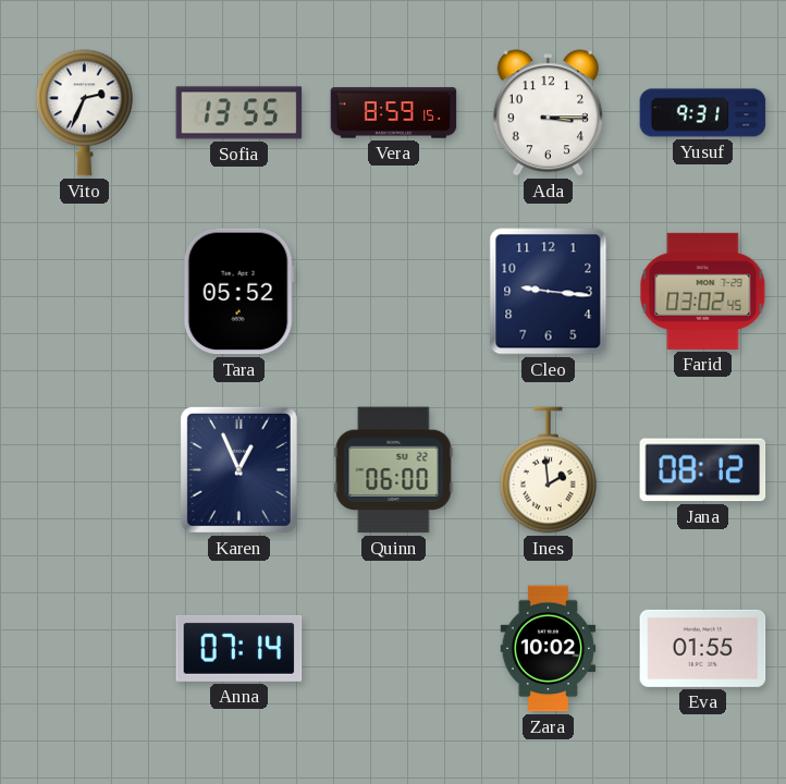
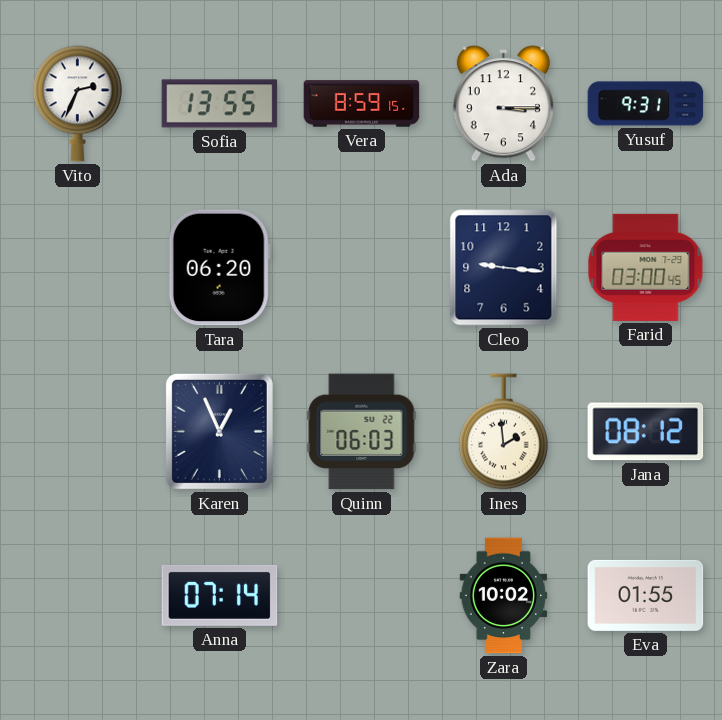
Tara: 05:52 -> 06:20 (219, 268)
Farid: 03:02 -> 03:00 (646, 267)
Quinn: 06:00 -> 06:03 (362, 432)
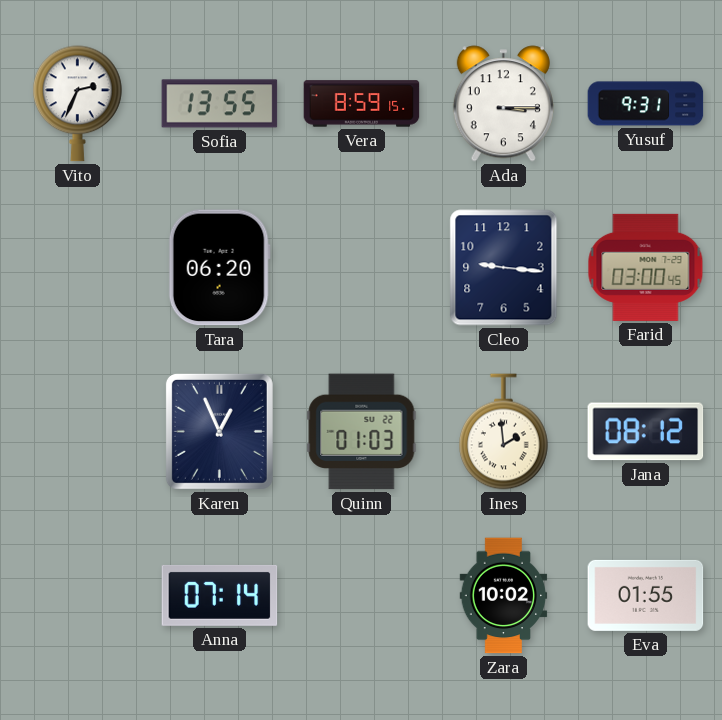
Quinn: 06:03 -> 01:03 (362, 432)
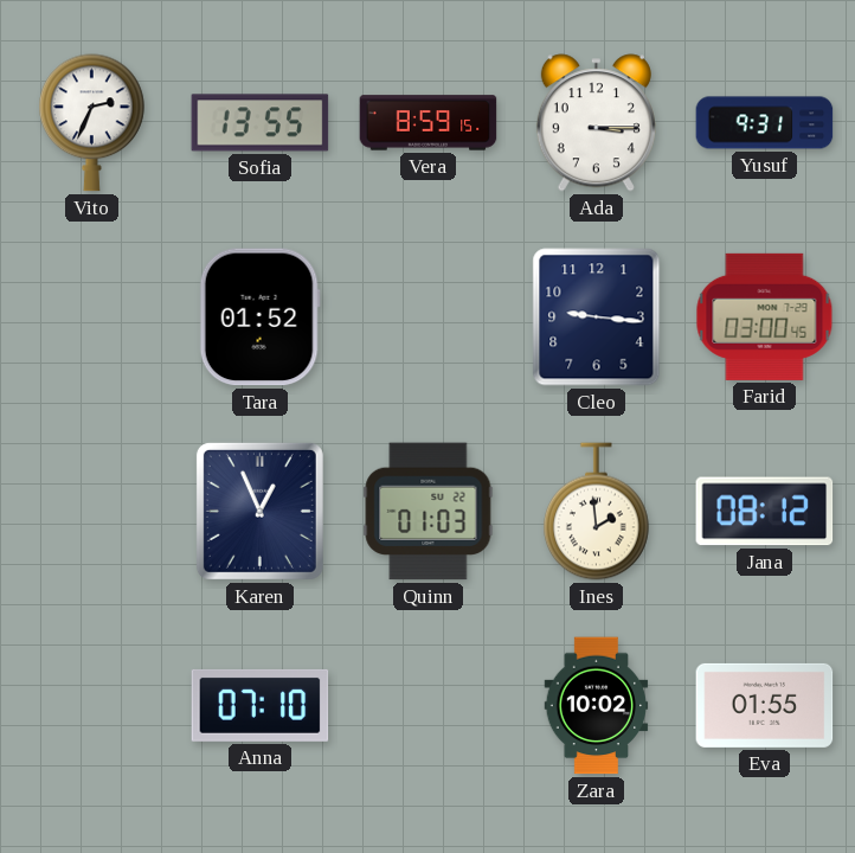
Tara: 06:20 -> 01:52 (259, 318)
Anna: 07:14 -> 07:10 (261, 705)
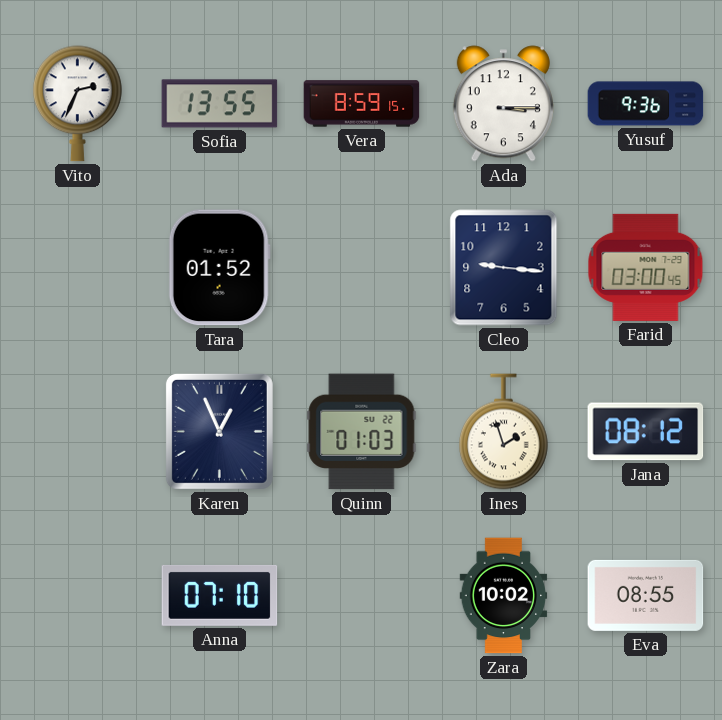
Yusuf: 9:31 -> 9:36 (646, 104)
Ines: 1:59 -> 1:57 (504, 432)
Eva: 01:55 -> 08:55 (646, 595)
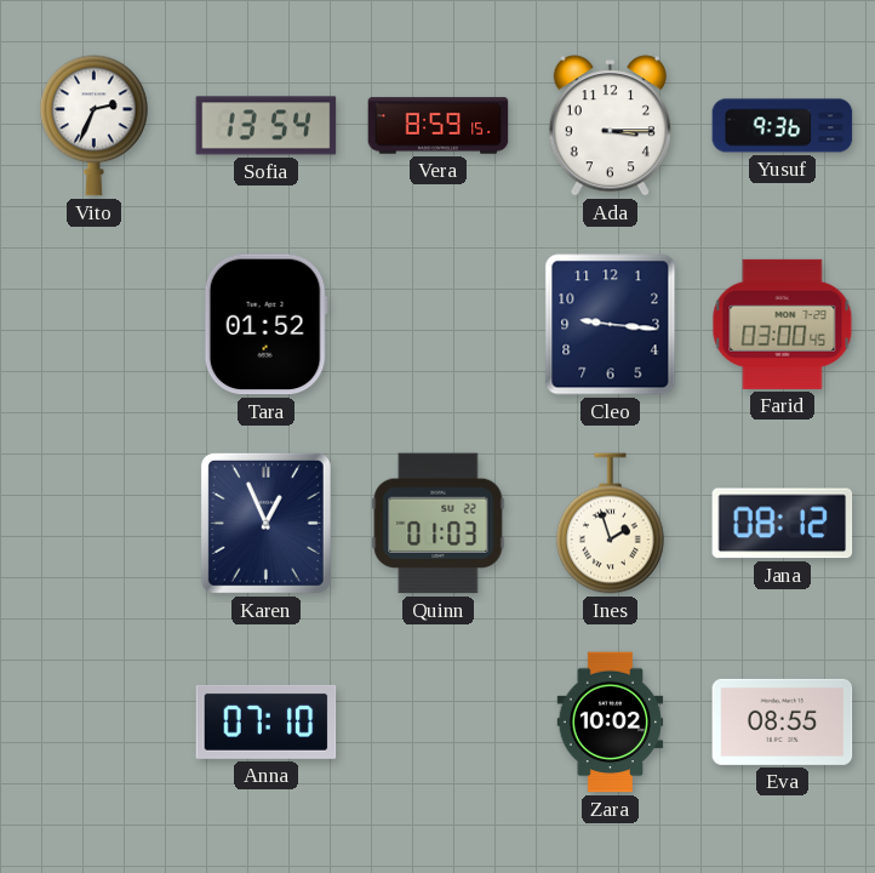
Sofia: 13:55 -> 13:54 (267, 126)
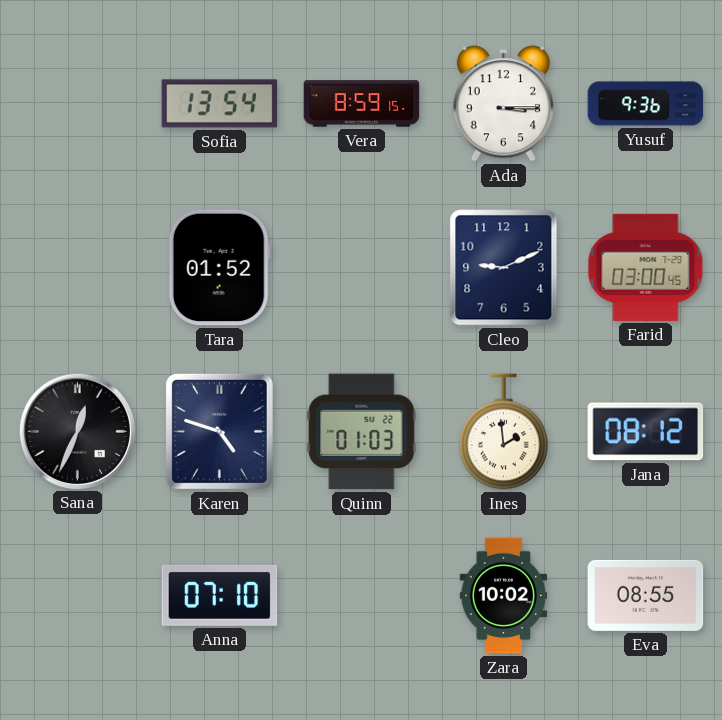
Vito: 2:34 -> none (95, 126)
Cleo: 9:16 -> 9:11 (504, 268)
Sana: none -> 12:34 (77, 431)
Karen: 12:56 -> 4:48 (219, 431)
Ines: 1:57 -> 1:59 (504, 432)
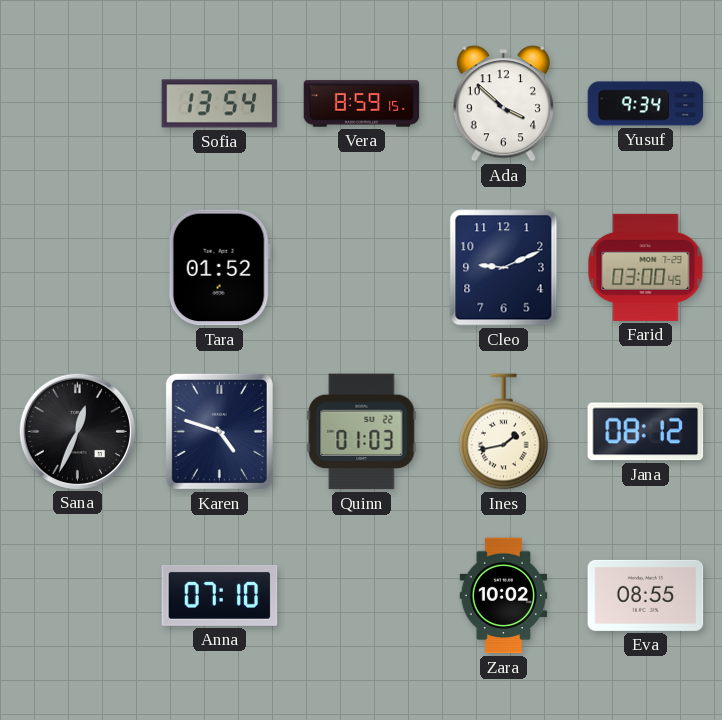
Ada: 3:15 -> 3:52 (503, 104)
Yusuf: 9:36 -> 9:34 (646, 104)
Ines: 1:59 -> 1:43 (504, 432)
